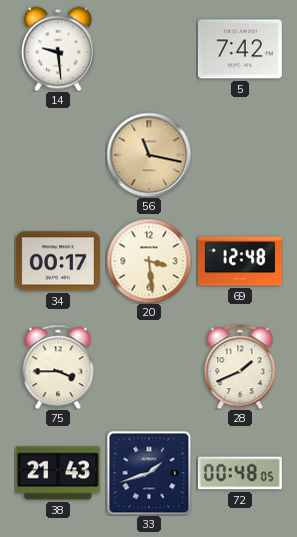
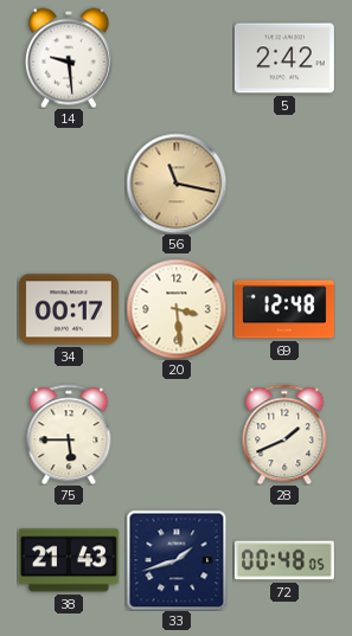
5: 7:42 -> 2:42 (284, 58)
75: 3:45 -> 5:45 (69, 435)
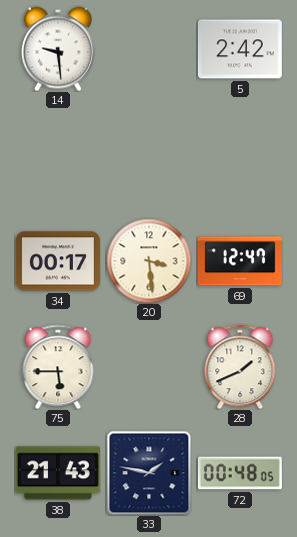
56: 11:17 -> none (177, 184)
69: 12:48 -> 12:47 (240, 261)
33: 1:42 -> 1:47 (149, 473)
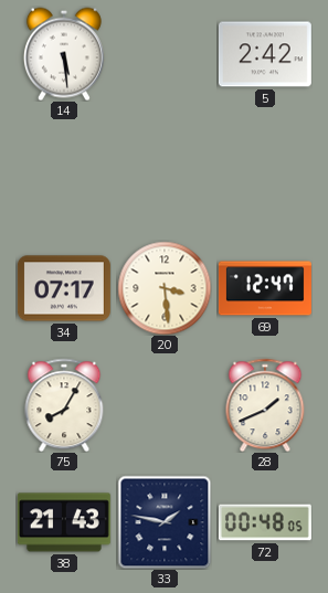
14: 9:29 -> 5:29 (64, 54)
34: 00:17 -> 07:17 (64, 288)
75: 5:45 -> 8:05 (64, 405)
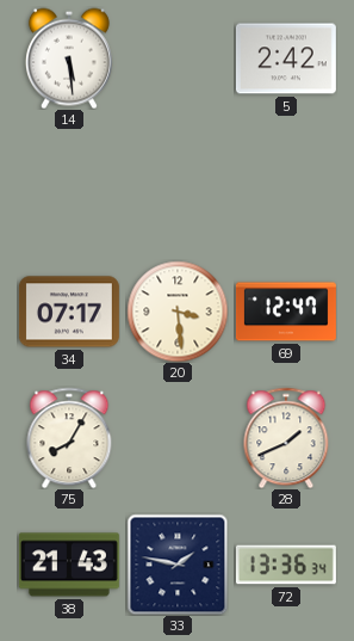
72: 00:48 -> 13:36 (286, 565)
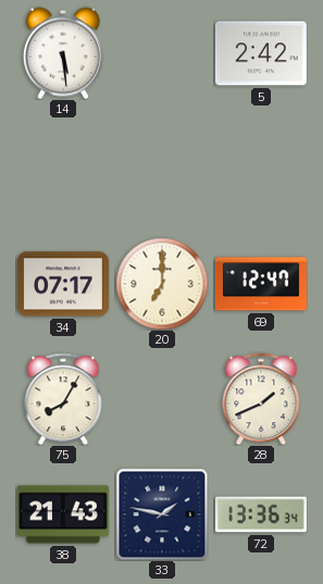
20: 3:29 -> 7:00 (162, 284)
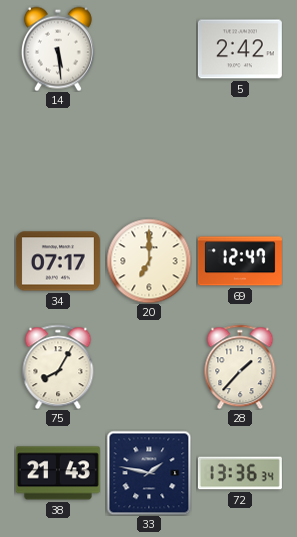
28: 1:41 -> 1:37 (240, 367)
